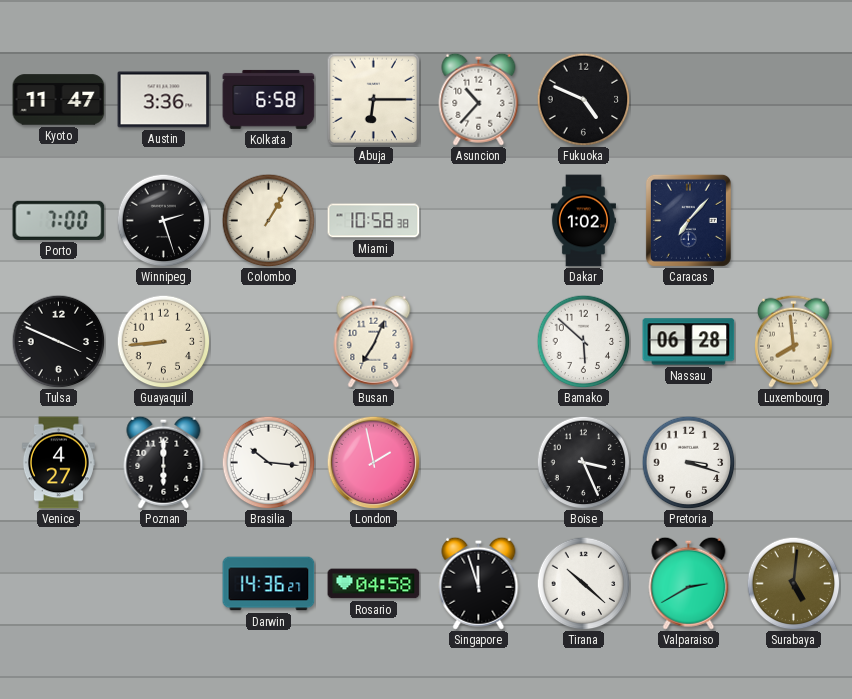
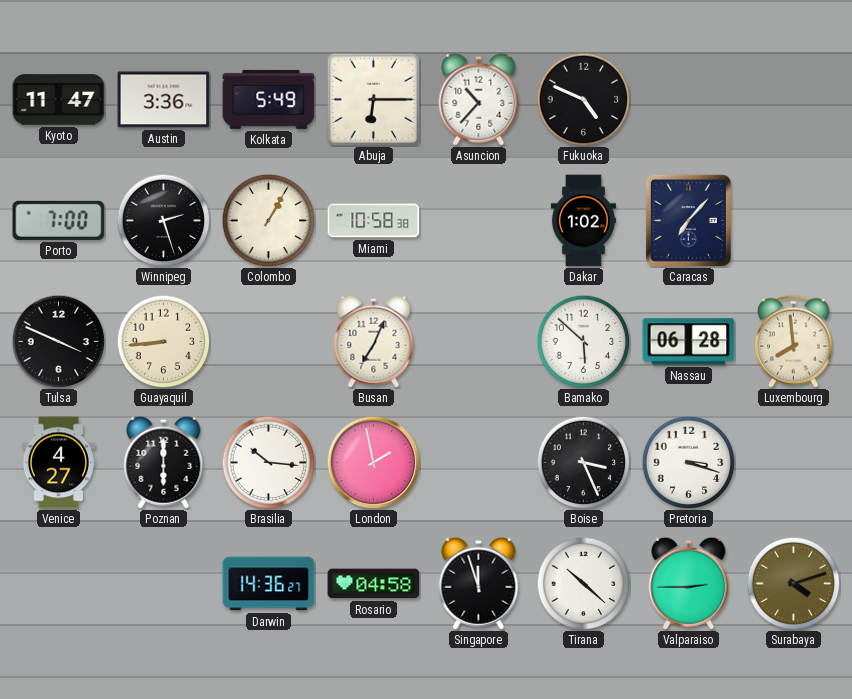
Kolkata: 6:58 -> 5:49 (269, 99)
Valparaiso: 2:40 -> 2:45 (689, 583)
Surabaya: 5:01 -> 4:12 (793, 583)
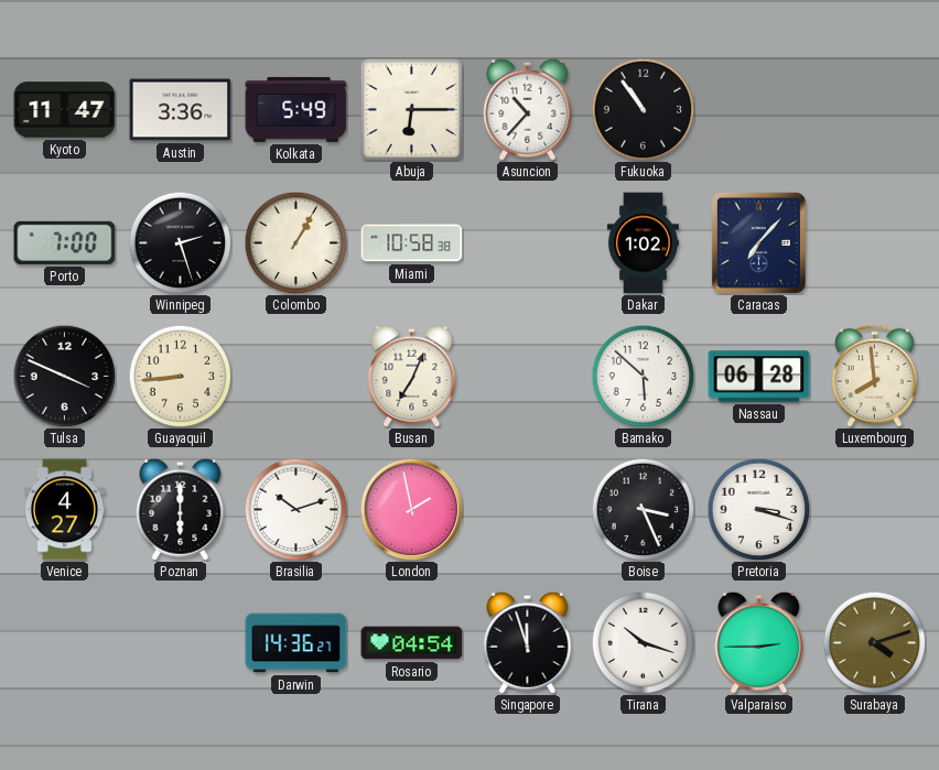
Fukuoka: 4:49 -> 10:54 (643, 109)
Brasilia: 10:16 -> 10:12 (295, 509)
Rosario: 04:58 -> 04:54 (412, 643)
Tirana: 10:22 -> 10:18 (643, 642)
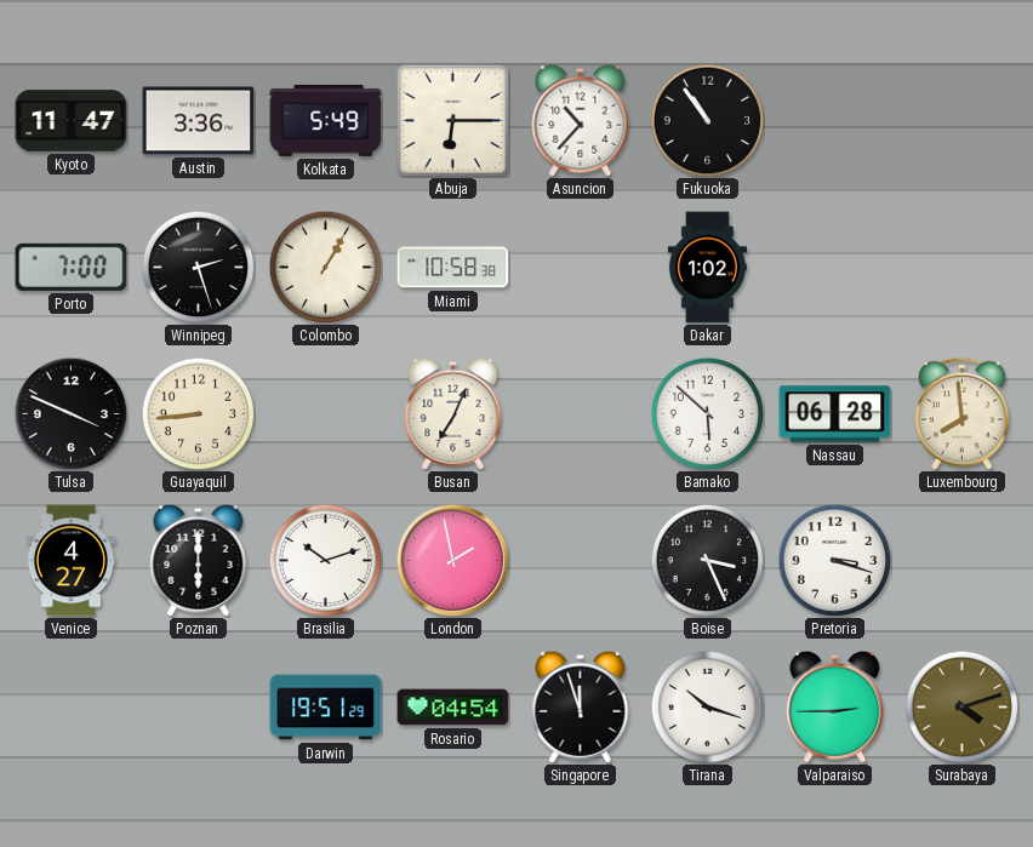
Caracas: 7:07 -> none (758, 242)
Darwin: 14:36 -> 19:51 (326, 708)
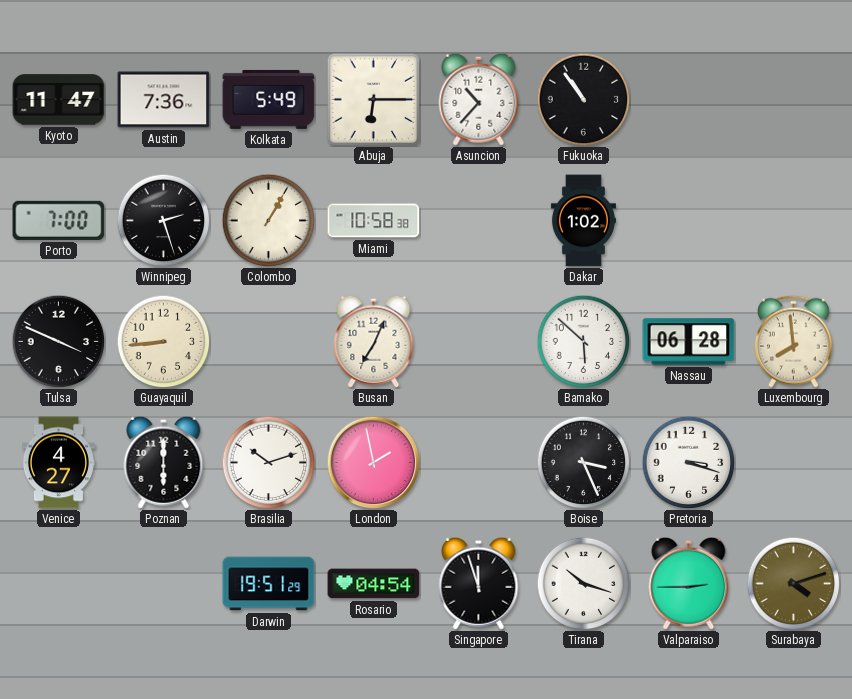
Austin: 3:36 -> 7:36 (164, 100)
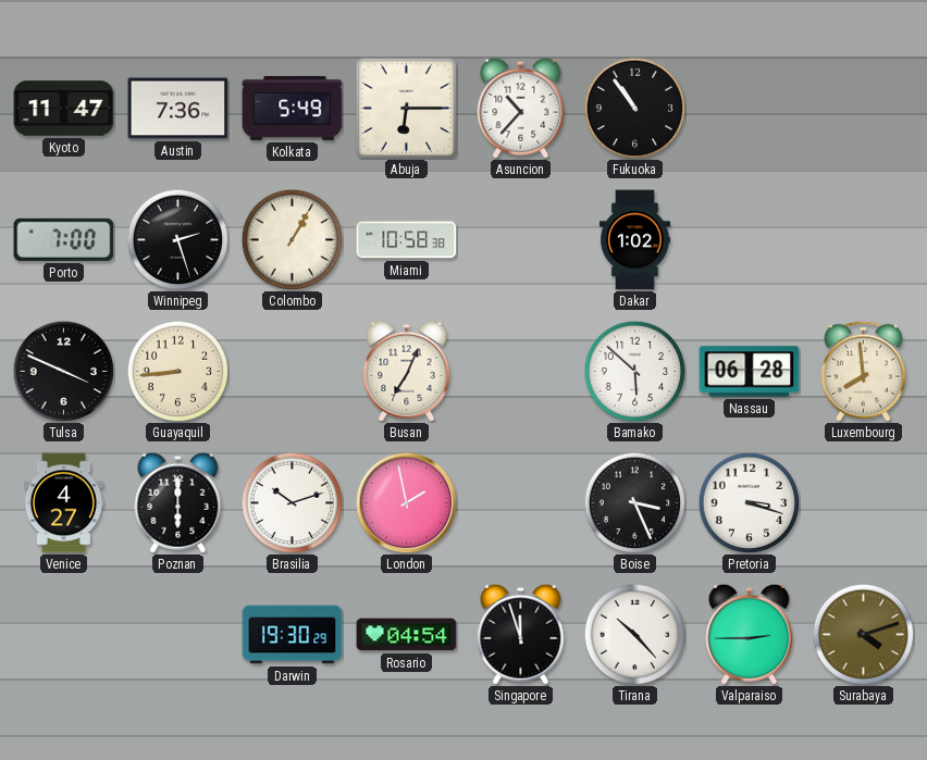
Darwin: 19:51 -> 19:30 (293, 635)
Tirana: 10:18 -> 10:23 (634, 634)
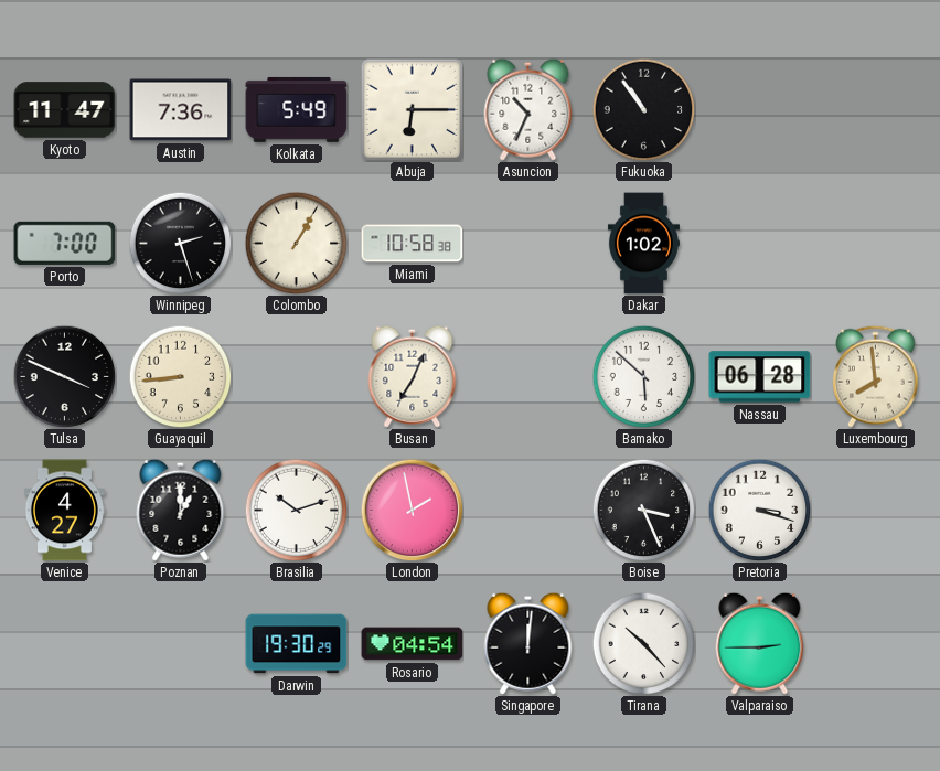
Asuncion: 10:37 -> 10:34 (528, 109)
Poznan: 6:00 -> 1:00 (181, 510)
Singapore: 11:57 -> 12:01 (528, 643)
Surabaya: 4:12 -> none (863, 634)
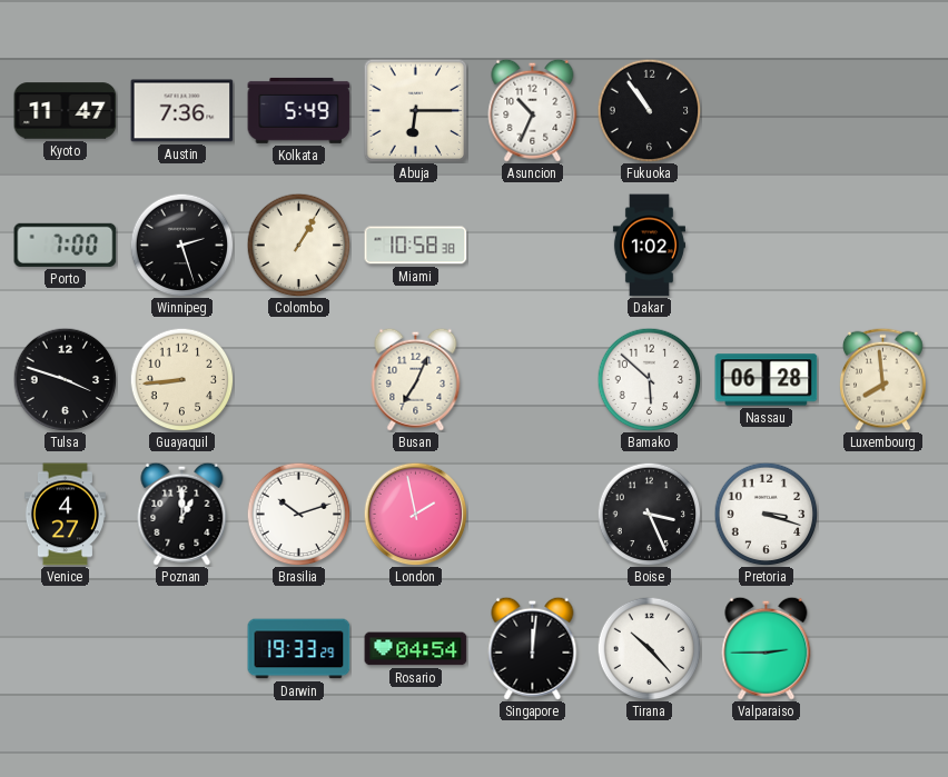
Tulsa: 3:49 -> 3:48 (65, 379)
Darwin: 19:30 -> 19:33 (299, 649)
